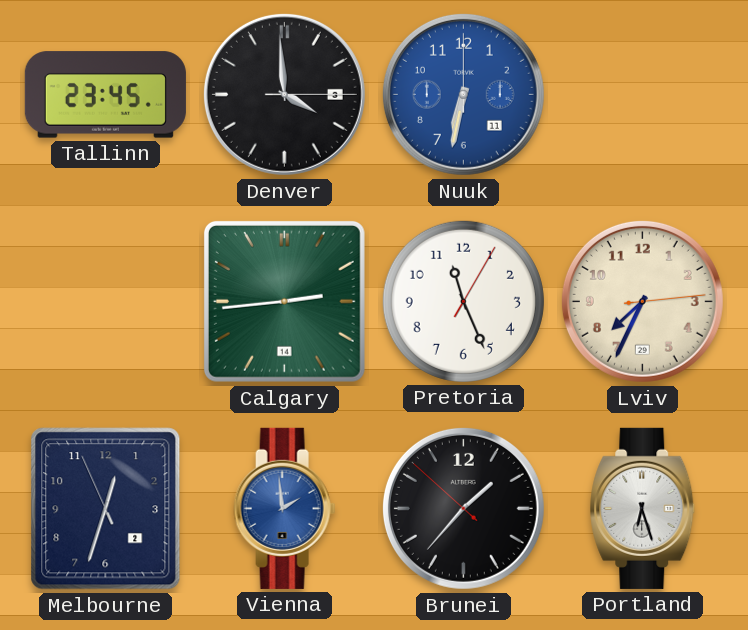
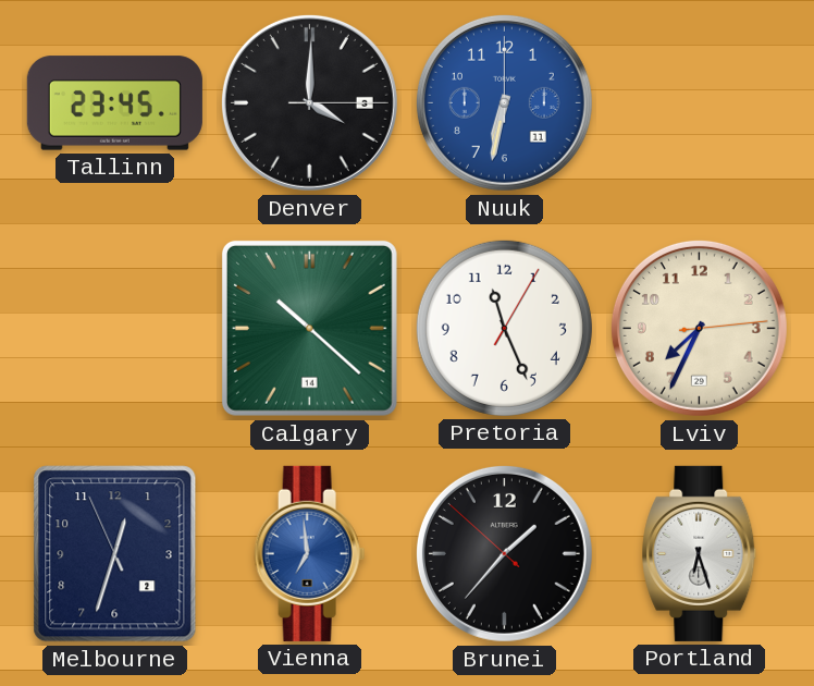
Denver: 3:59 -> 4:00 (309, 102)
Calgary: 2:44 -> 10:22 (309, 328)
Vienna: 1:59 -> 6:59 (310, 553)
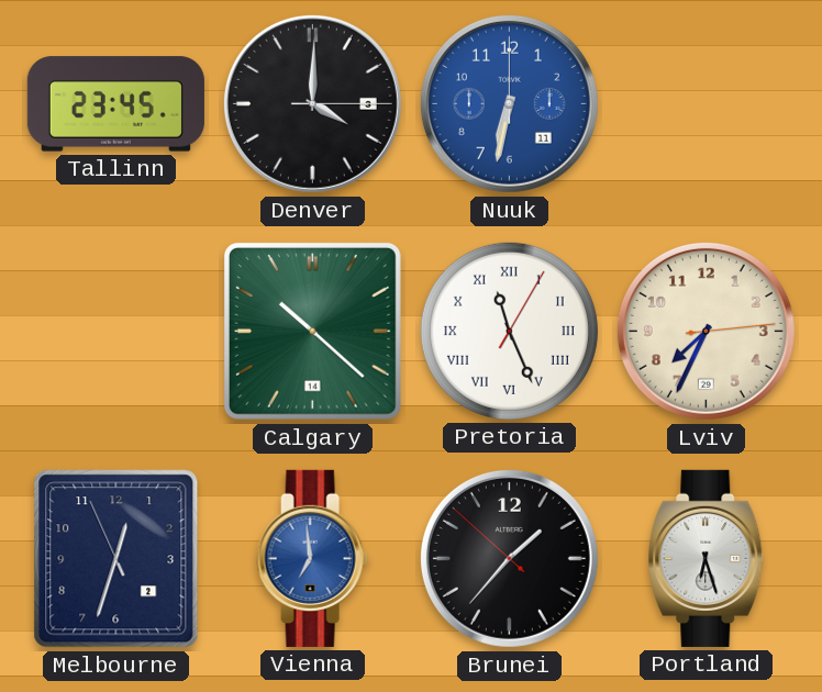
Pretoria numerals: Arabic -> Roman (509, 331)
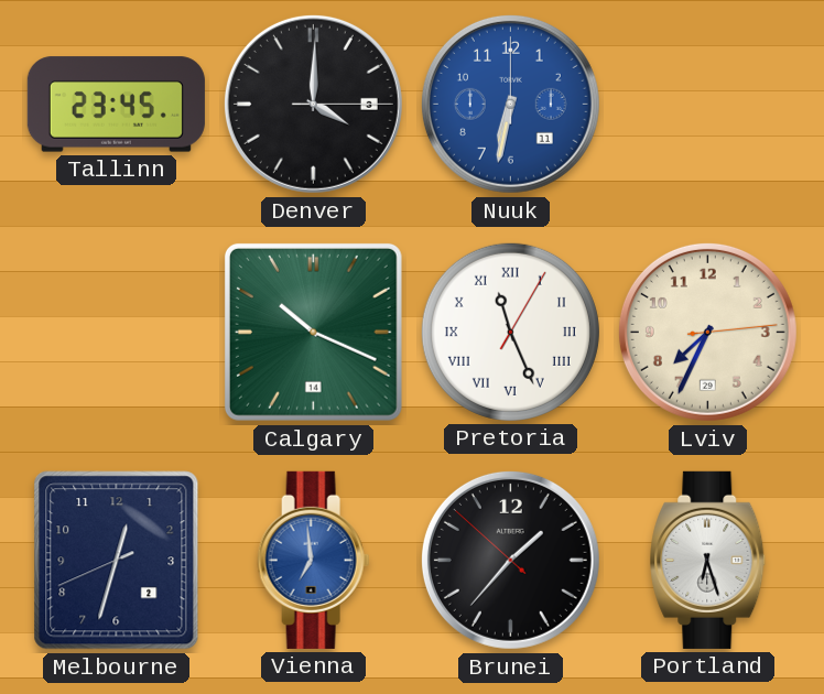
Calgary: 10:22 -> 10:19 (313, 332)
Melbourne: 12:32:56 -> 12:32:41 (117, 561)
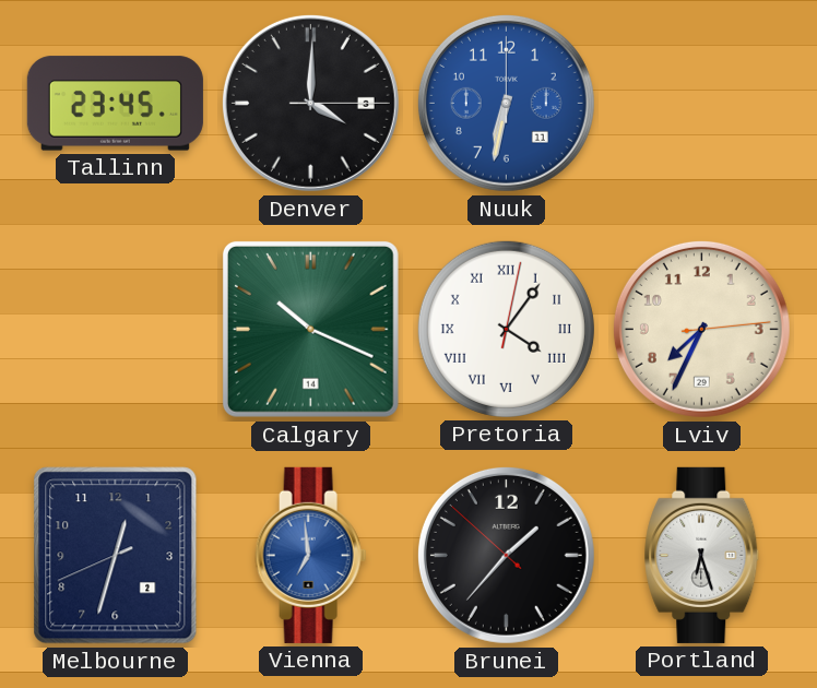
Pretoria: 11:26 -> 4:06 (506, 329)
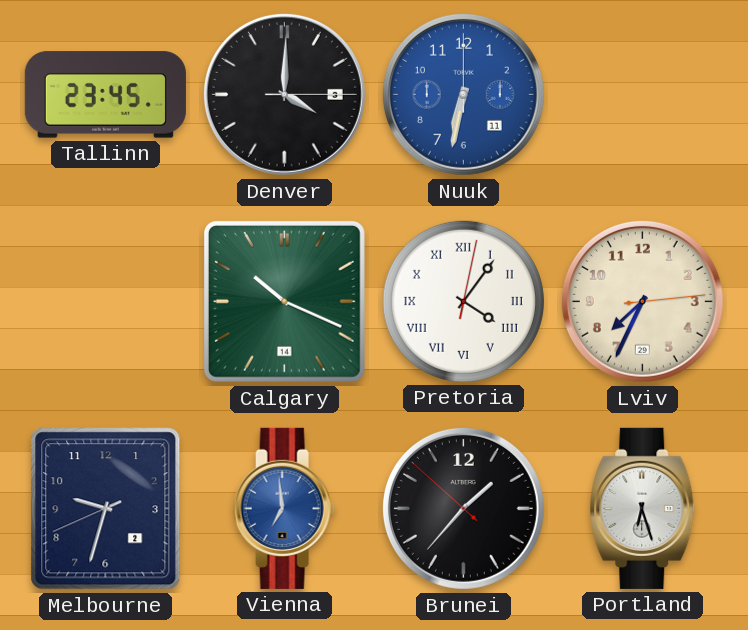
Melbourne: 12:32 -> 9:32 (106, 509)
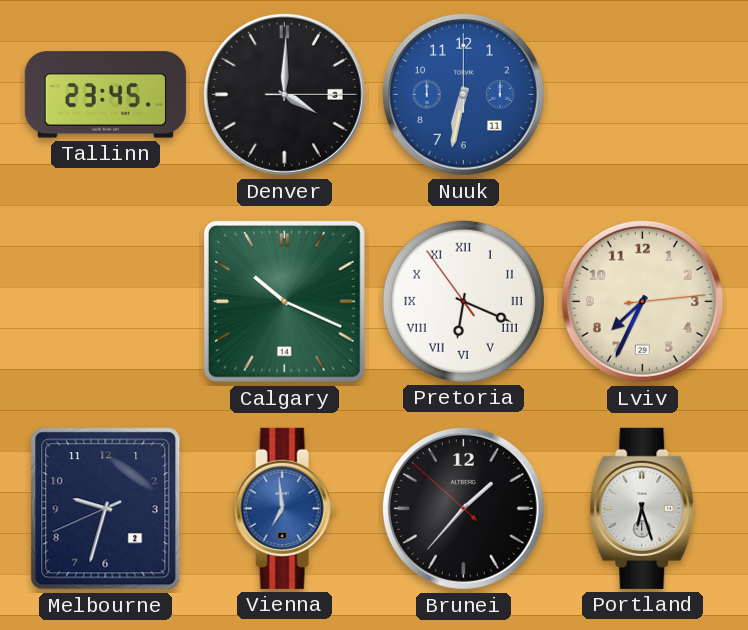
Pretoria: 4:06 -> 6:18 (463, 301)
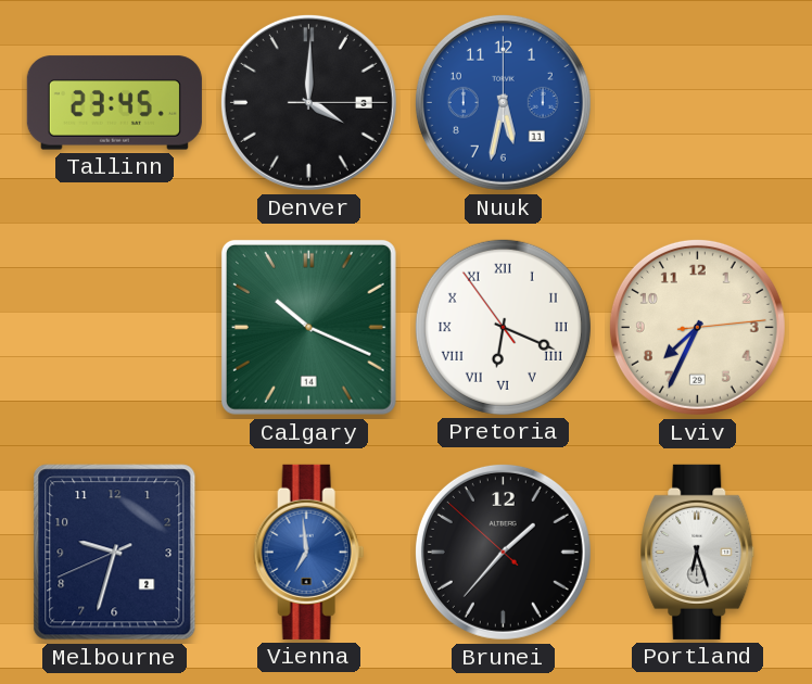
Nuuk: 6:32 -> 5:32 (503, 102)
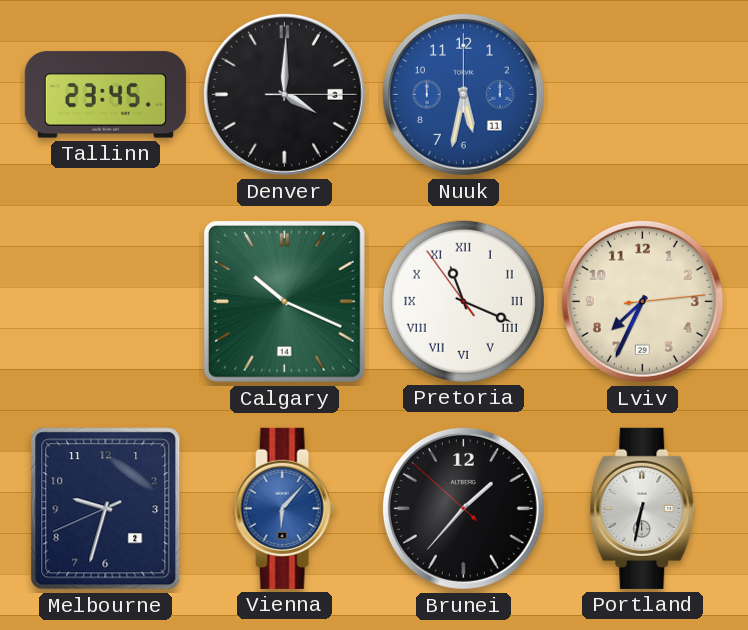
Pretoria: 6:18 -> 11:18 (463, 301)
Vienna: 6:59 -> 6:07 (285, 508)
Portland: 6:27 -> 6:32 (643, 508)
